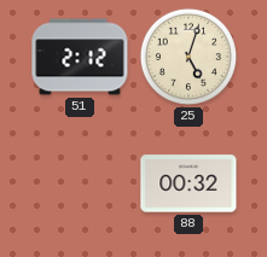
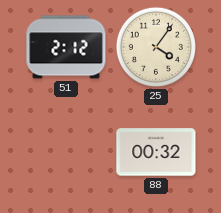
25: 5:03 -> 4:06 (156, 47)
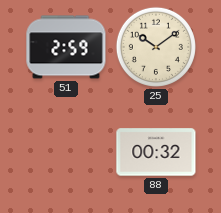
51: 2:12 -> 2:59 (66, 47)
25: 4:06 -> 10:09 (156, 47)
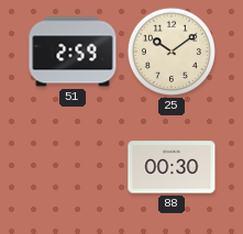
88: 00:32 -> 00:30 (172, 167)
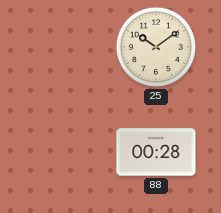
51: 2:59 -> none (73, 52)
88: 00:30 -> 00:28 (156, 152)
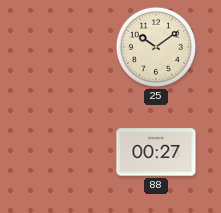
88: 00:28 -> 00:27 (156, 152)
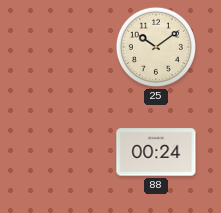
88: 00:27 -> 00:24 (156, 152)
